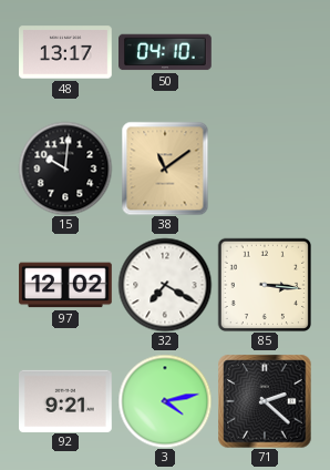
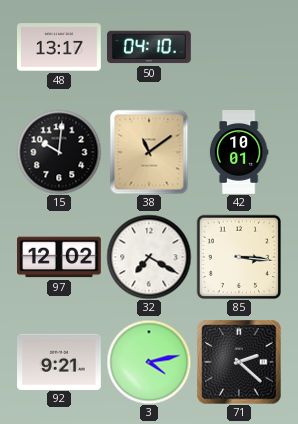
42: none -> 10:01 (239, 152)
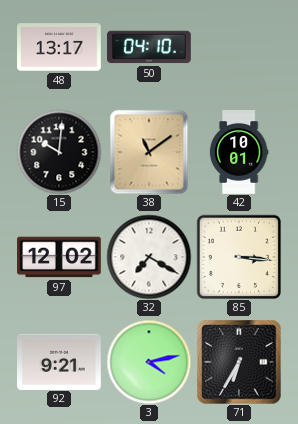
71: 2:22 -> 6:35 (239, 362)
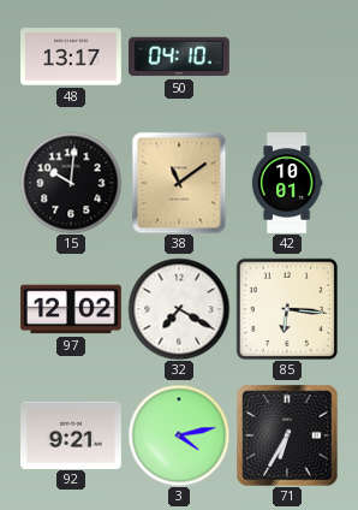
85: 3:16 -> 6:16 (286, 309)
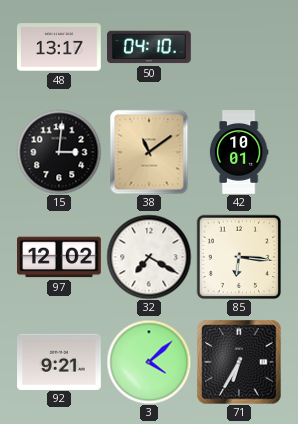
15: 10:01 -> 3:01 (59, 152)
3: 4:13 -> 4:08 (149, 362)
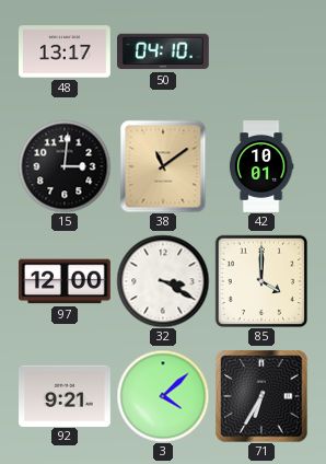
97: 12:02 -> 12:00 (66, 281)
32: 7:20 -> 3:20 (163, 281)
85: 6:16 -> 4:00 (260, 281)
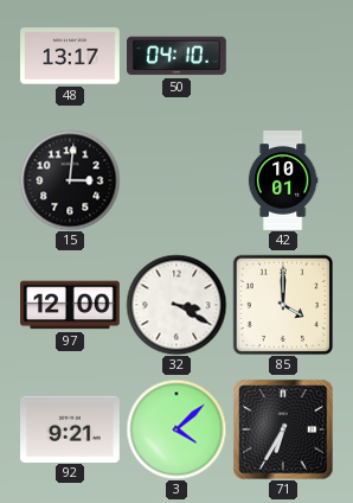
38: 11:09 -> none (163, 166)
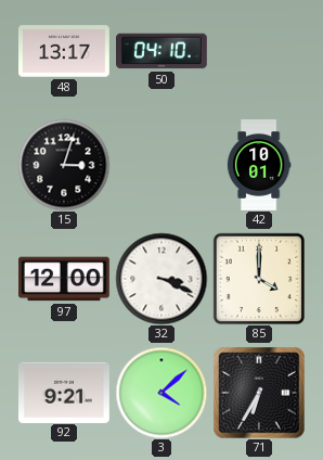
15: 3:01 -> 3:03 (64, 165)
32: 3:20 -> 3:19 (161, 279)
